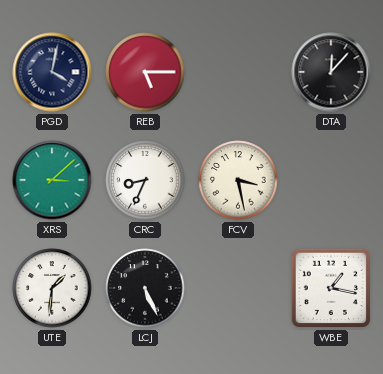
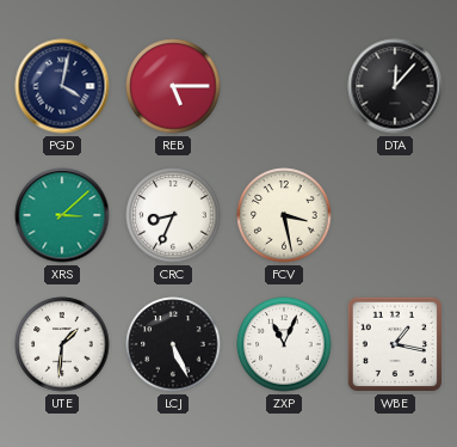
ZXP: none -> 11:04 (284, 344)
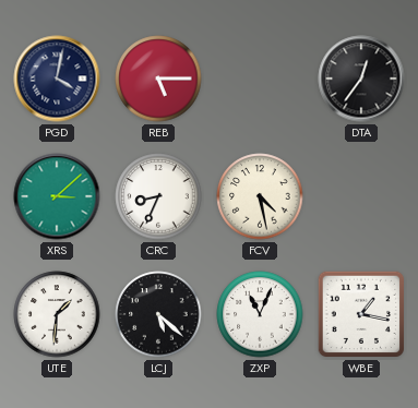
DTA: 12:07 -> 12:36 (361, 79)
FCV: 3:28 -> 4:28 (260, 196)
LCJ: 5:26 -> 5:22 (158, 314)
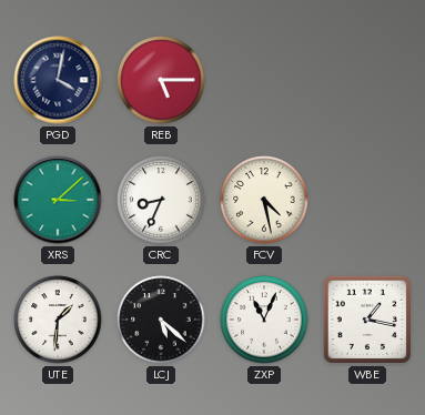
DTA: 12:36 -> none (361, 79)
